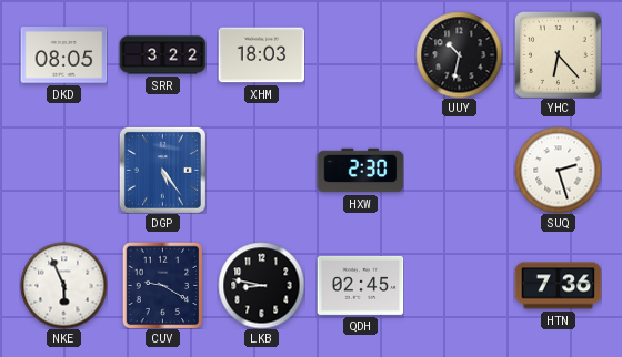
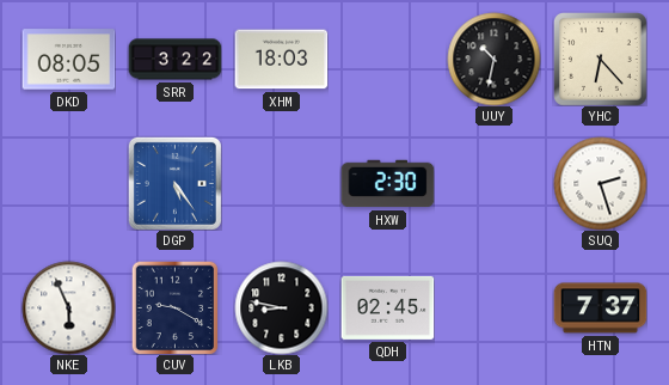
HTN: 7:36 -> 7:37 (600, 308)
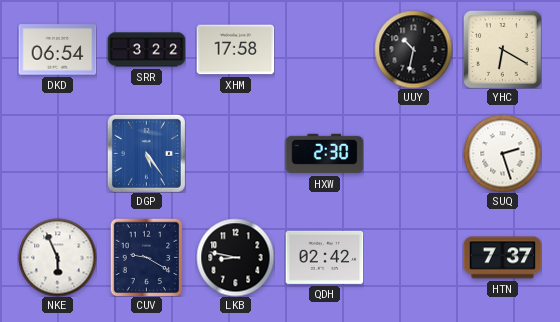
DKD: 08:05 -> 06:54 (57, 50)
XHM: 18:03 -> 17:58 (235, 50)
YHC: 6:23 -> 6:20 (503, 50)
QDH: 02:45 -> 02:42 (324, 257)
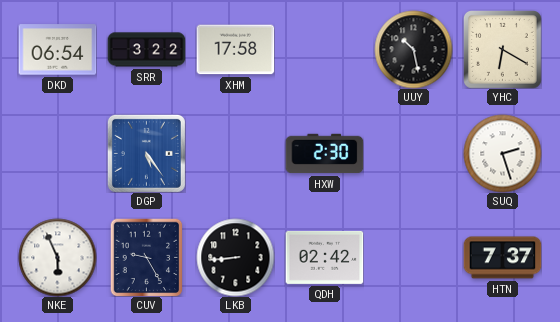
UUY: 10:32 -> 10:28 (413, 49)
CUV: 9:20 -> 9:25 (147, 257)
LKB: 8:47 -> 8:44 (235, 257)
